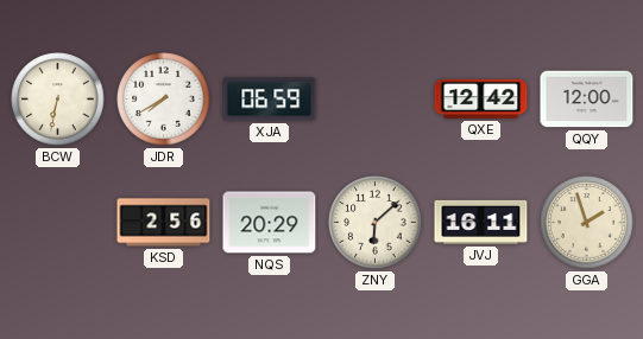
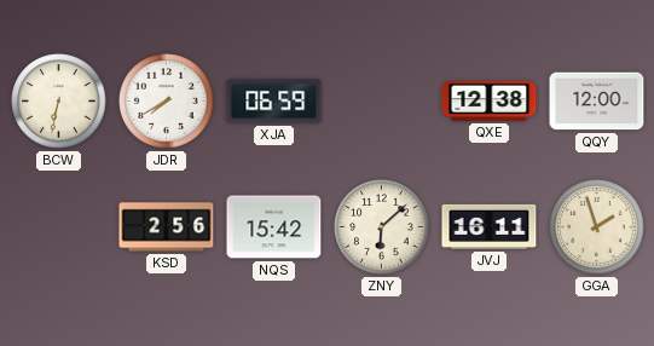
QXE: 12:42 -> 12:38 (490, 100)
NQS: 20:29 -> 15:42 (274, 227)
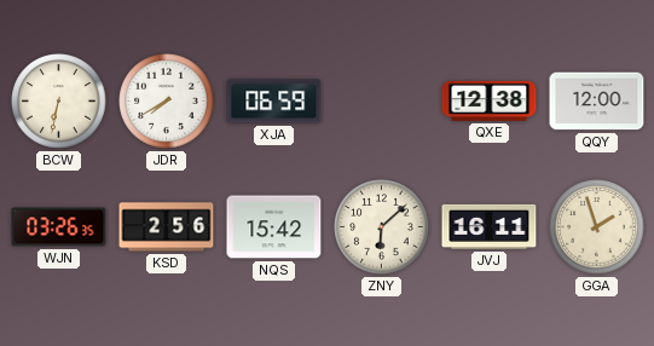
WJN: none -> 03:26 (59, 227)
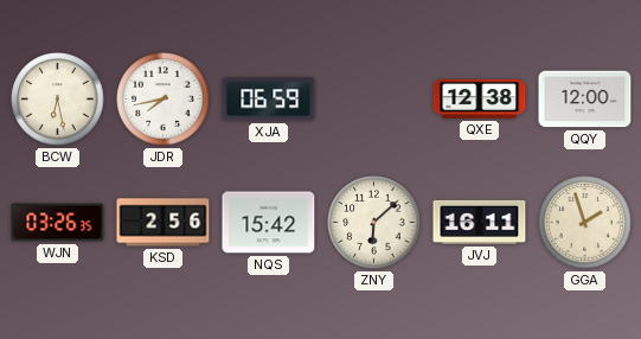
BCW: 6:32 -> 6:28 (58, 100)
JDR: 7:40 -> 7:43 (164, 100)
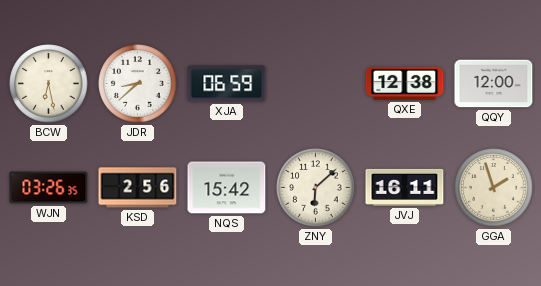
JDR: 7:43 -> 8:38 (138, 84)
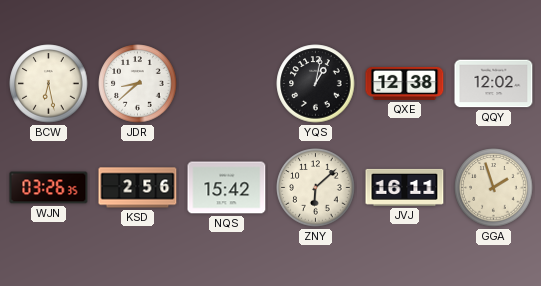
XJA: 06:59 -> none (227, 84)
YQS: none -> 1:02 (316, 84)
QQY: 12:00 -> 12:02 (494, 84)
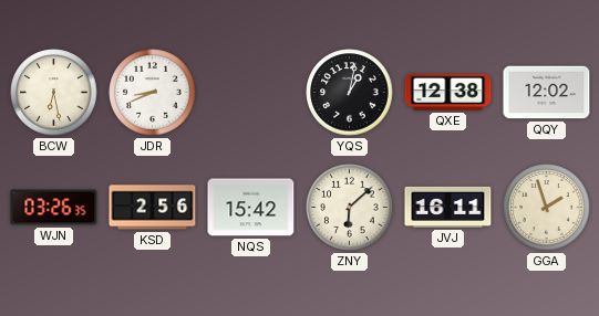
JDR: 8:38 -> 8:41 (153, 93)
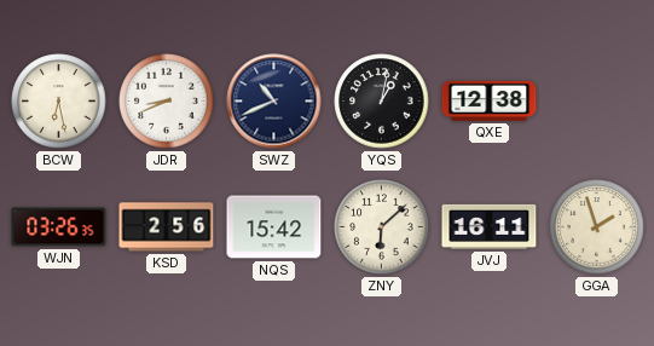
SWZ: none -> 10:41 (274, 102)
QQY: 12:02 -> none (547, 93)
